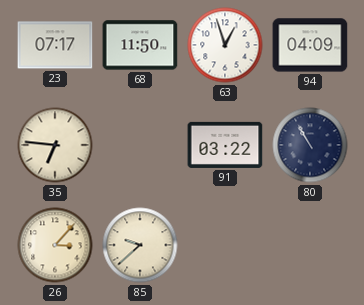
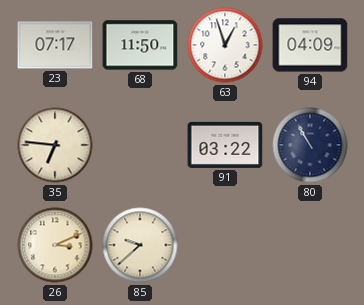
26: 3:07 -> 3:11 (55, 245)
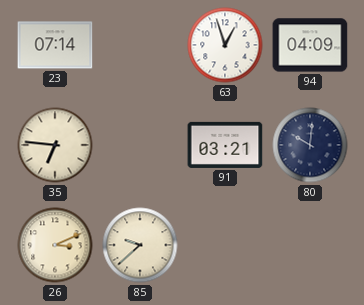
23: 07:17 -> 07:14 (55, 45)
68: 11:50 -> none (140, 45)
91: 03:22 -> 03:21 (225, 145)
80: 10:55 -> 10:01 (310, 145)
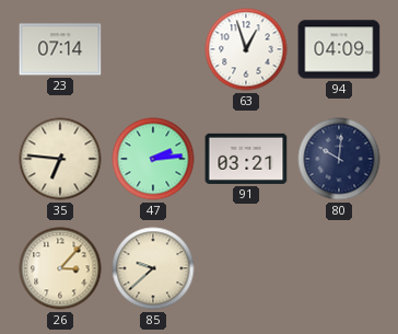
47: none -> 2:14 (153, 159)
26: 3:11 -> 3:07 (60, 268)
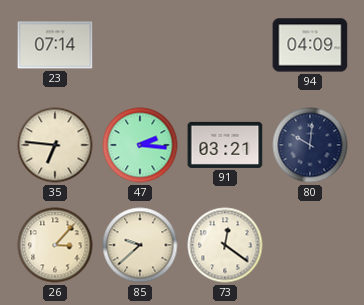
63: 12:57 -> none (246, 49)
47: 2:14 -> 2:16 (140, 145)
73: none -> 12:21 (225, 245)
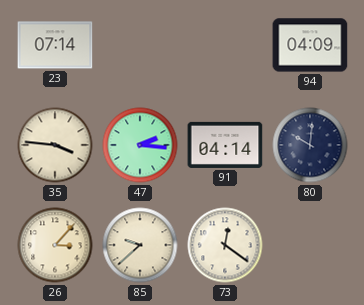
35: 6:46 -> 3:46 (55, 145)
91: 03:21 -> 04:14 (225, 145)
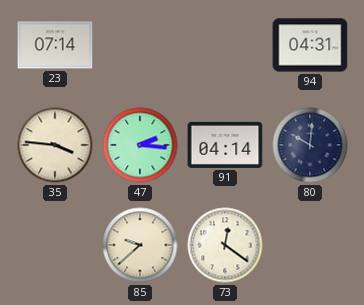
94: 04:09 -> 04:31 (310, 45)
26: 3:07 -> none (55, 245)
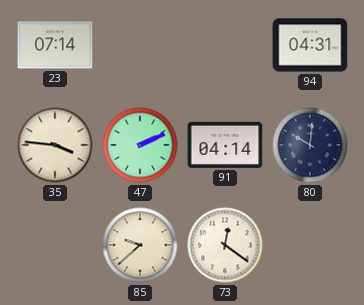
47: 2:16 -> 2:11 (140, 145)
